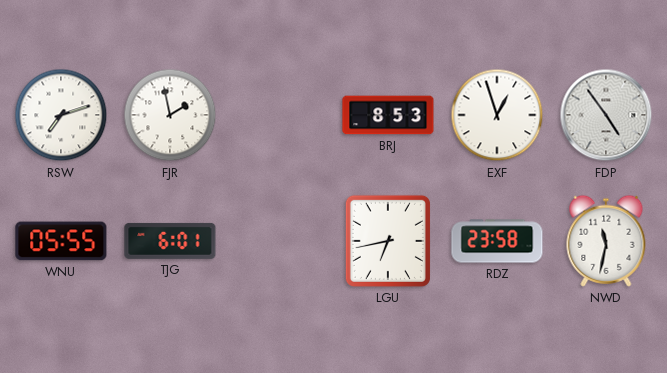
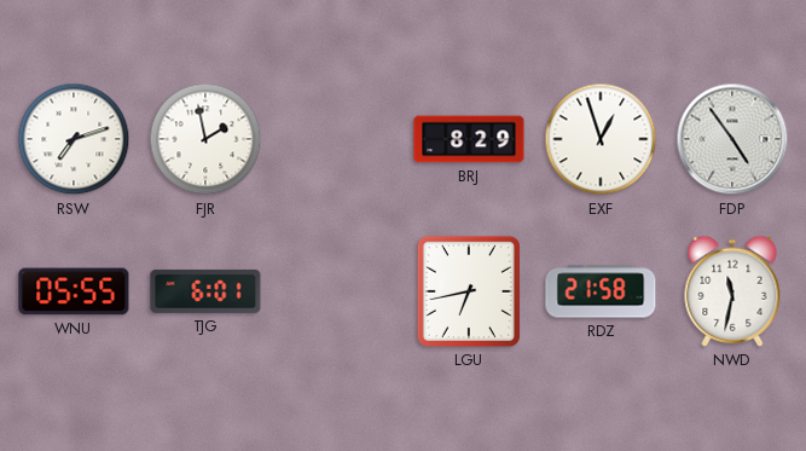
BRJ: 8:53 -> 8:29 (469, 139)
RDZ: 23:58 -> 21:58 (601, 291)
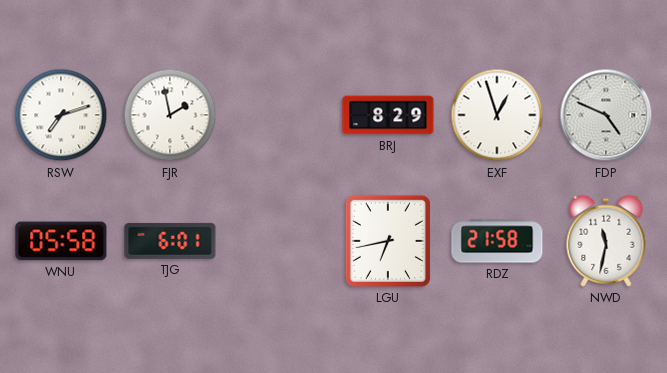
FDP: 4:54 -> 4:49 (606, 115)
WNU: 05:55 -> 05:58 (61, 241)
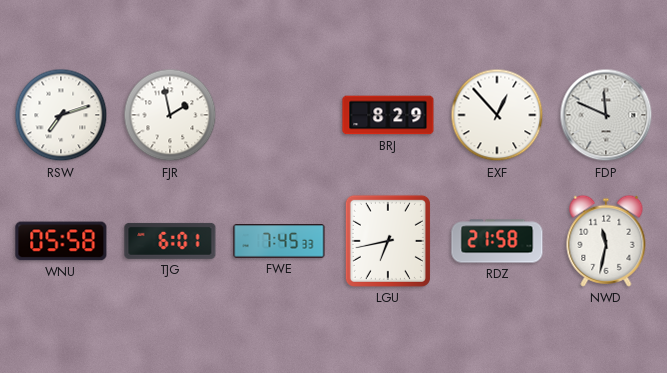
EXF: 12:57 -> 12:53 (497, 115)
FDP: 4:49 -> 11:49 (606, 115)
FWE: none -> 7:45 (279, 241)
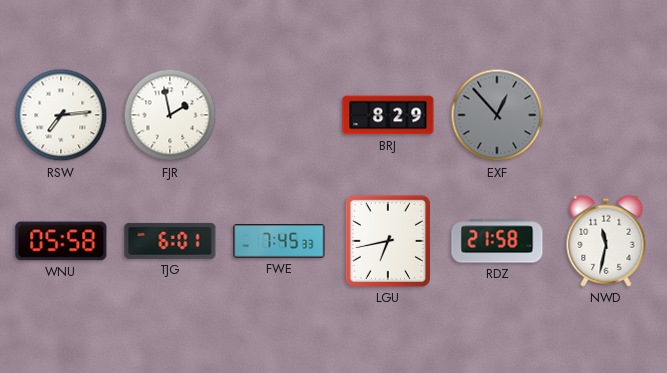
RSW: 7:12 -> 7:14 (61, 115)
EXF dial: white -> grey (497, 115)
FDP: 11:49 -> none (606, 115)
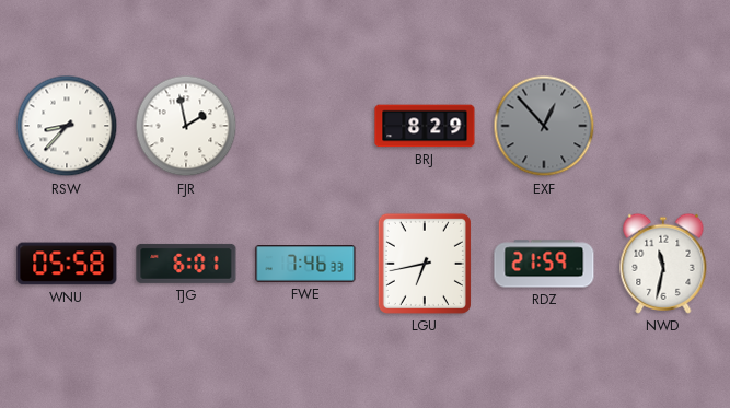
RSW: 7:14 -> 8:37 (67, 126)
FWE: 7:45 -> 7:46 (305, 264)
RDZ: 21:58 -> 21:59 (544, 264)
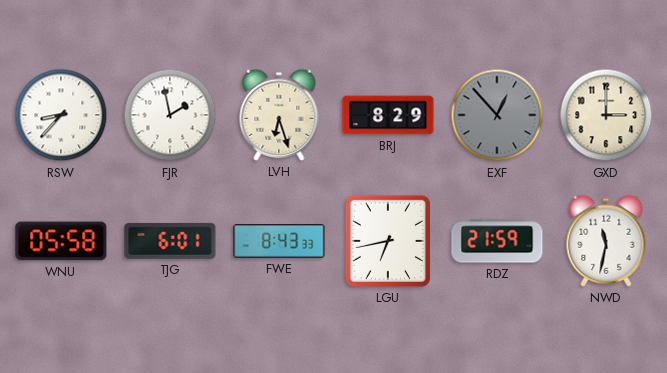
LVH: none -> 6:27 (279, 115)
GXD: none -> 3:00 (606, 115)
FWE: 7:46 -> 8:43 (279, 241)
